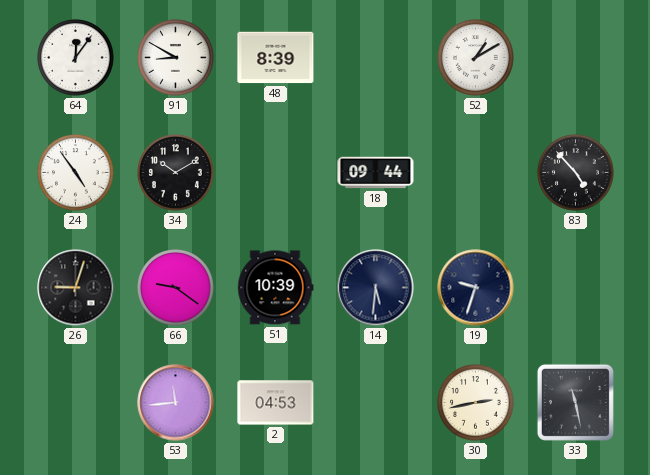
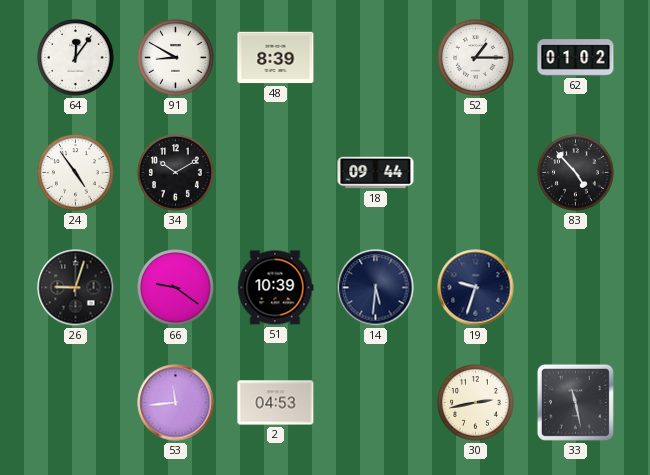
52: 1:10 -> 1:15 (476, 58)
62: none -> 01:02 (576, 58)
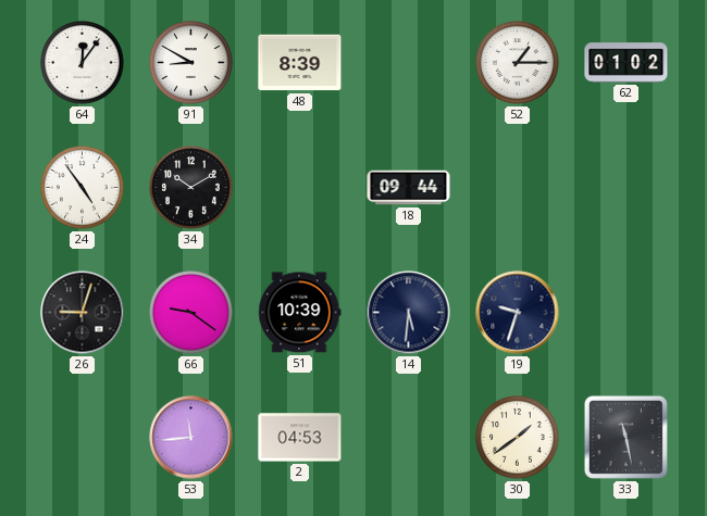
83: 4:53 -> none (576, 173)
30: 2:43 -> 1:39 (518, 438)
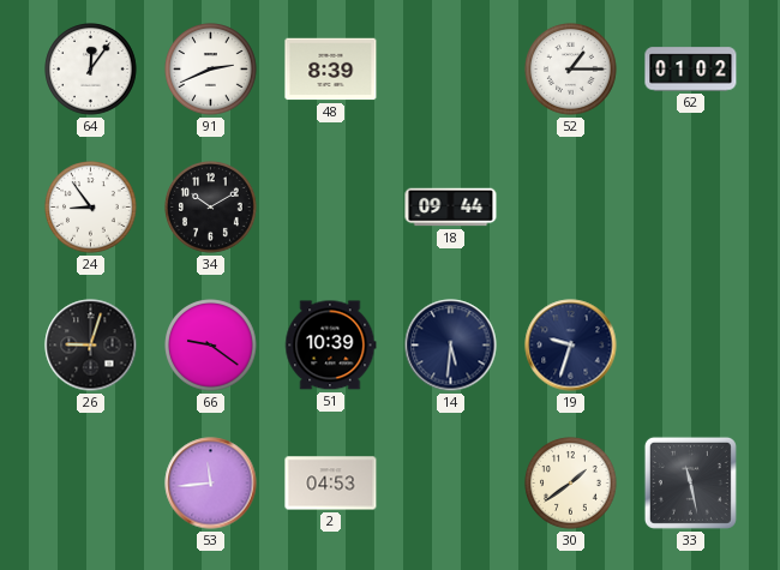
91: 8:50 -> 2:41 (211, 70)
24: 4:54 -> 8:54 (91, 208)
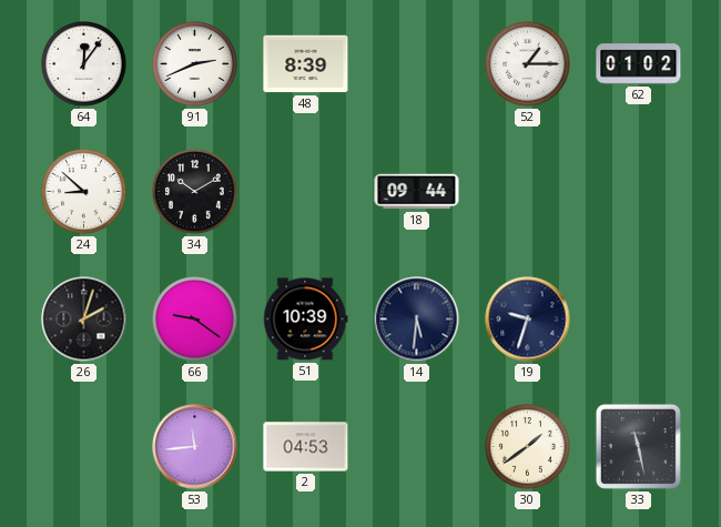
24: 8:54 -> 8:52 (84, 192)
26: 9:03 -> 2:03 (84, 320)
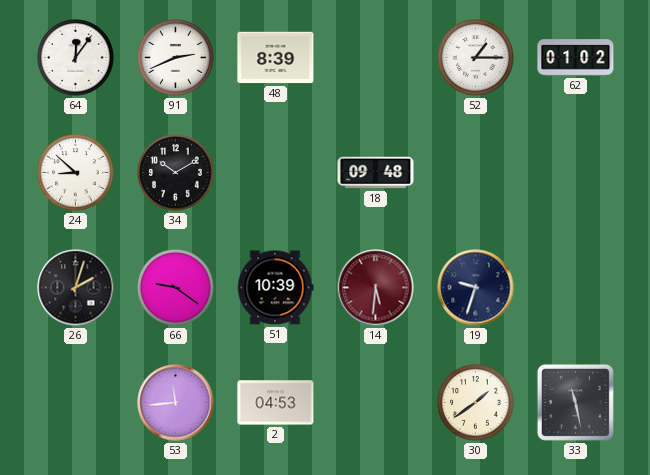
18: 09:44 -> 09:48 (376, 173)
14 dial: navy -> burgundy (376, 288)
